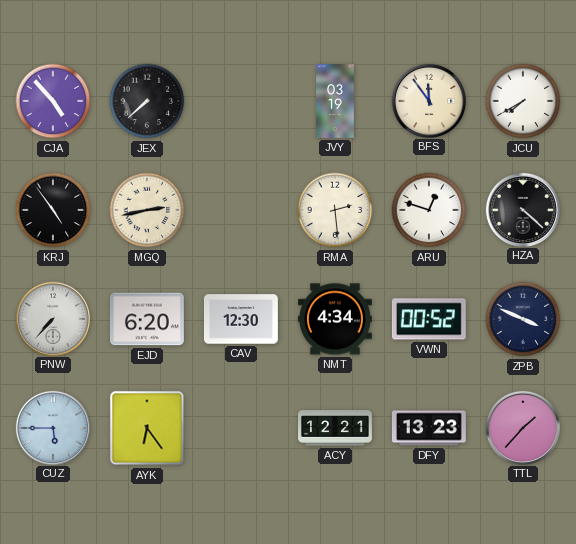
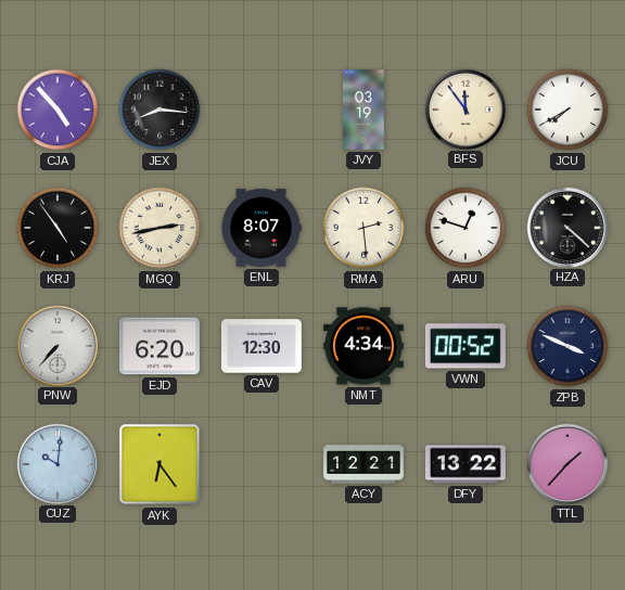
JEX: 7:38 -> 8:16 (160, 110)
ENL: none -> 8:07 (262, 228)
CUZ: 5:45 -> 10:01 (56, 463)
DFY: 13:23 -> 13:22 (465, 464)
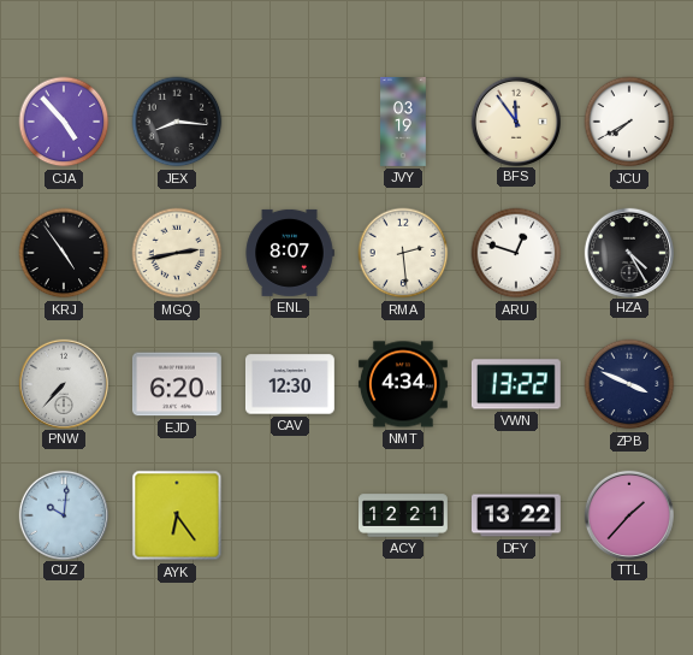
HZA: 4:22 -> 4:25 (628, 252)
VWN: 00:52 -> 13:22 (516, 384)
